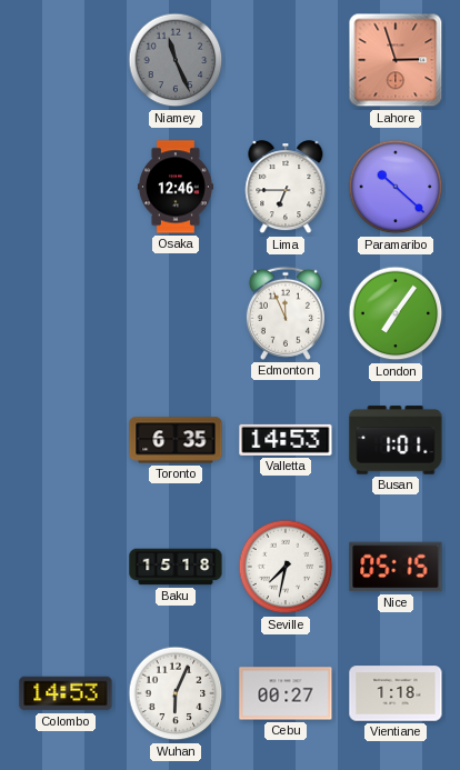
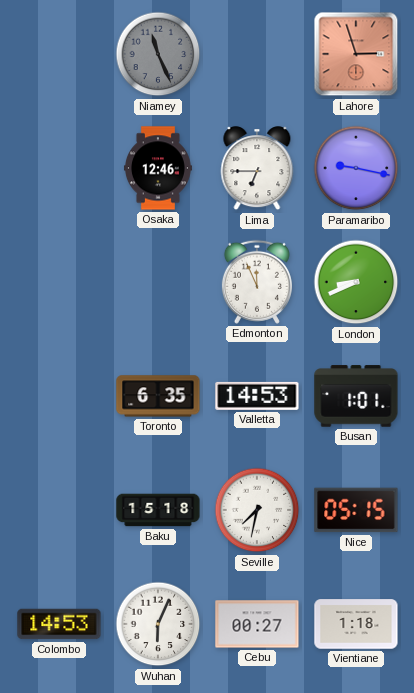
Paramaribo: 10:22 -> 9:17 (356, 168)
London: 7:06 -> 8:41 (356, 282)
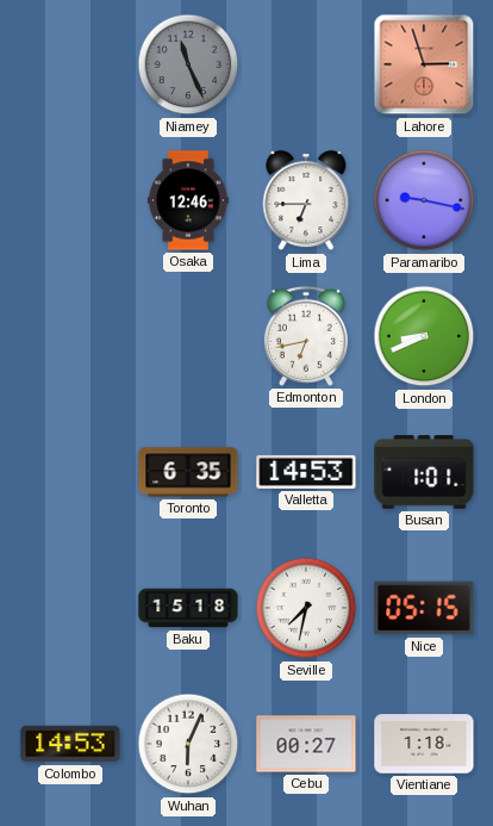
Edmonton: 11:56 -> 6:43 (306, 336)
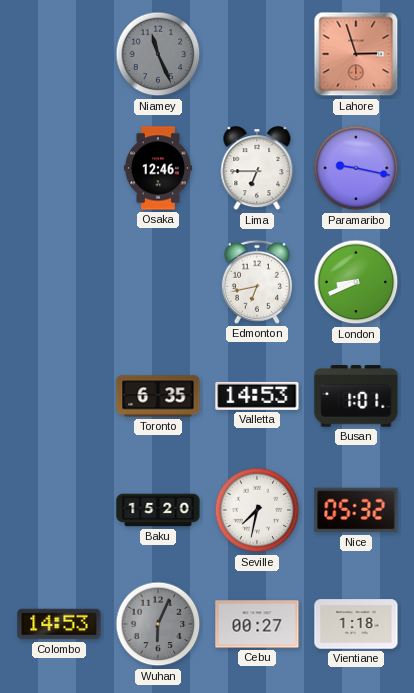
Baku: 15:18 -> 15:20 (158, 510)
Nice: 05:15 -> 05:32 (356, 510)
Wuhan dial: white -> grey (158, 624)
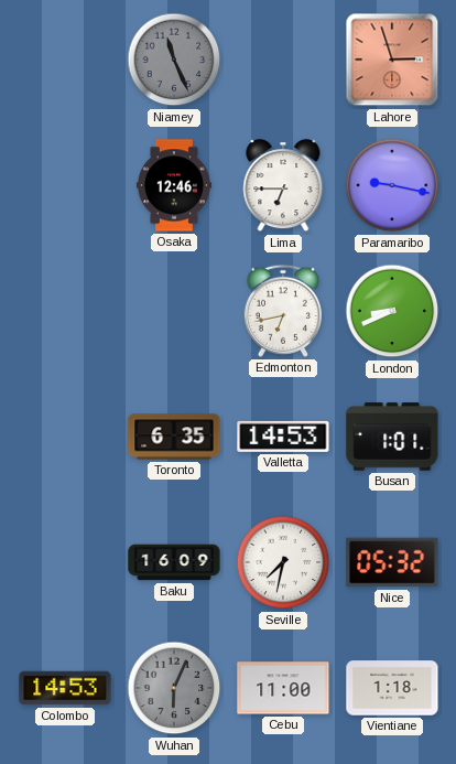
Baku: 15:20 -> 16:09 (174, 562)
Cebu: 00:27 -> 11:00 (283, 688)
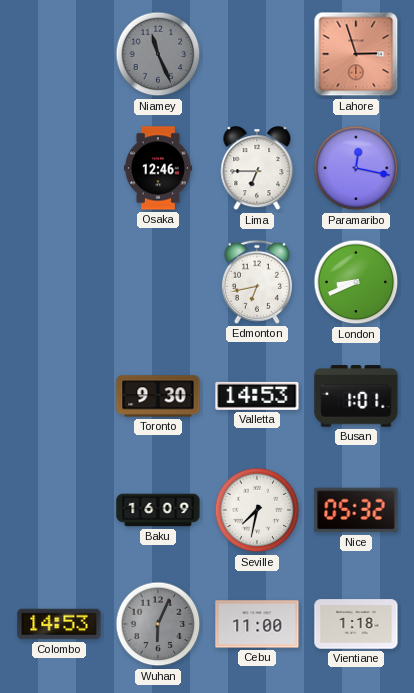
Paramaribo: 9:17 -> 12:17 (356, 168)
Toronto: 6:35 -> 9:30 (158, 396)
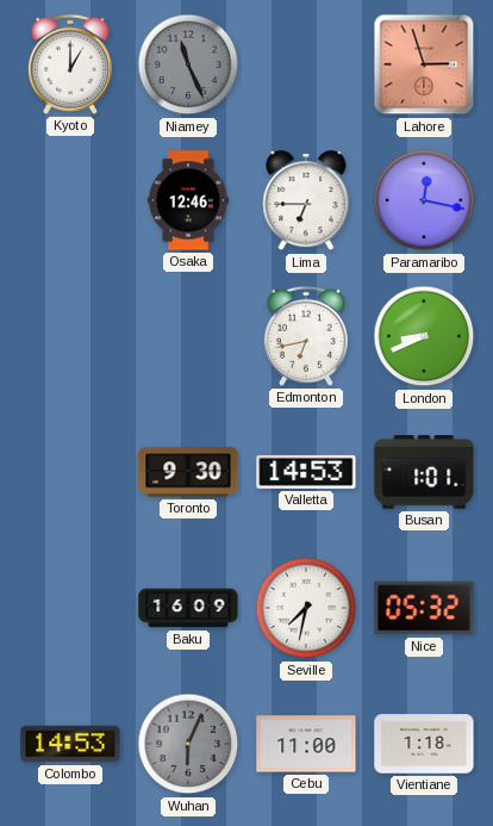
Kyoto: none -> 1:00 (70, 64)
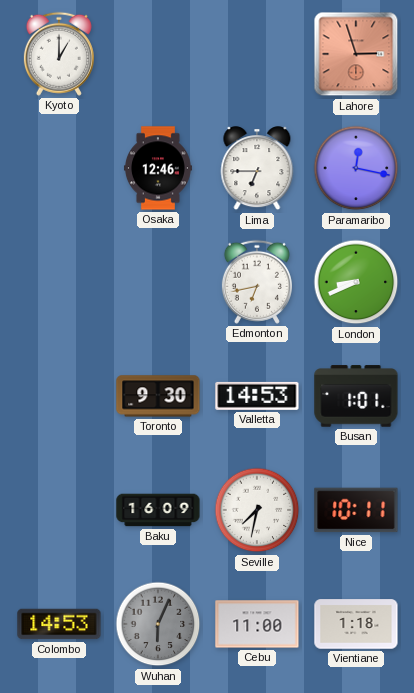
Niamey: 11:26 -> none (188, 64)
Nice: 05:32 -> 10:11 (356, 510)
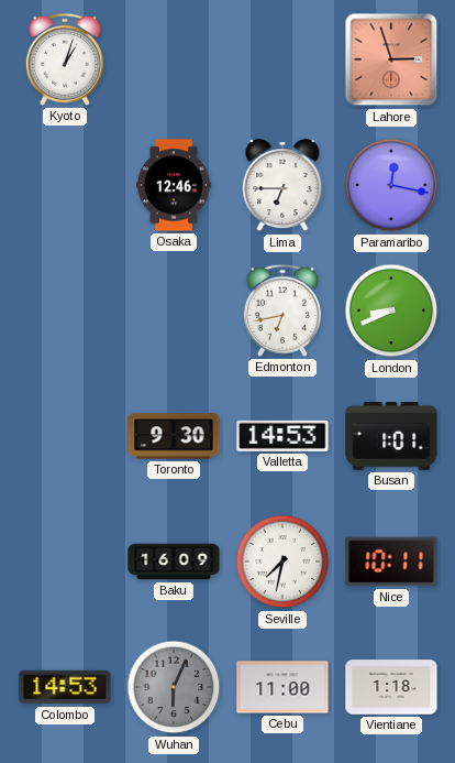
Kyoto: 1:00 -> 1:03 (65, 59)
